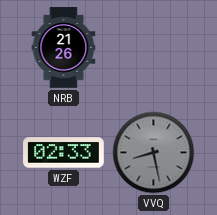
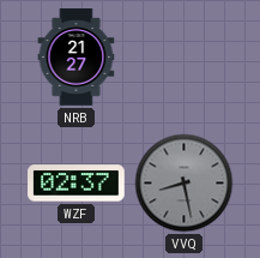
NRB: 21:26 -> 21:27 (77, 58)
WZF: 02:33 -> 02:37 (77, 184)
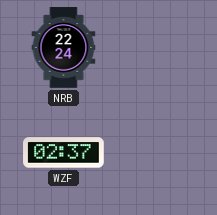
NRB: 21:27 -> 22:24 (64, 48)
VVQ: 8:28 -> none (185, 184)
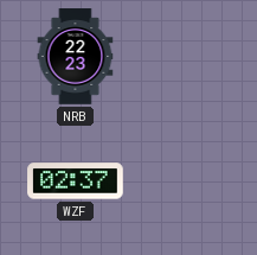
NRB: 22:24 -> 22:23 (76, 57)
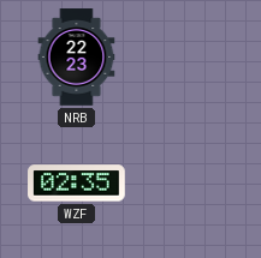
WZF: 02:37 -> 02:35 (77, 184)
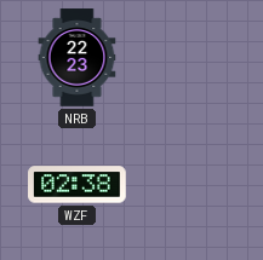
WZF: 02:35 -> 02:38 (78, 185)
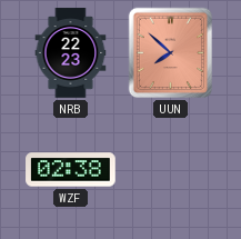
UUN: none -> 7:52 (171, 53)
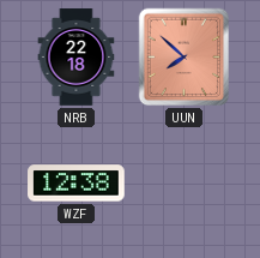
NRB: 22:23 -> 22:18 (77, 58)
WZF: 02:38 -> 12:38 (77, 184)
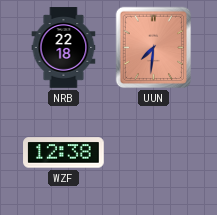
UUN: 7:52 -> 7:31 (154, 48)
